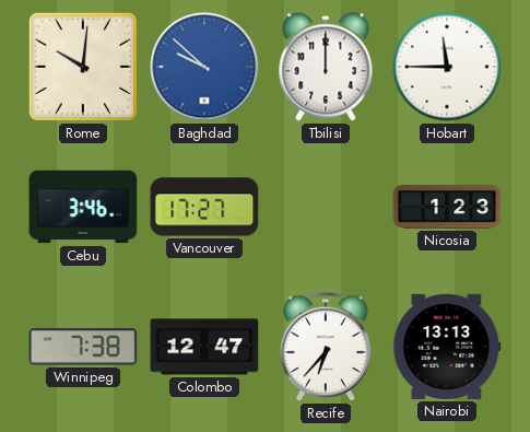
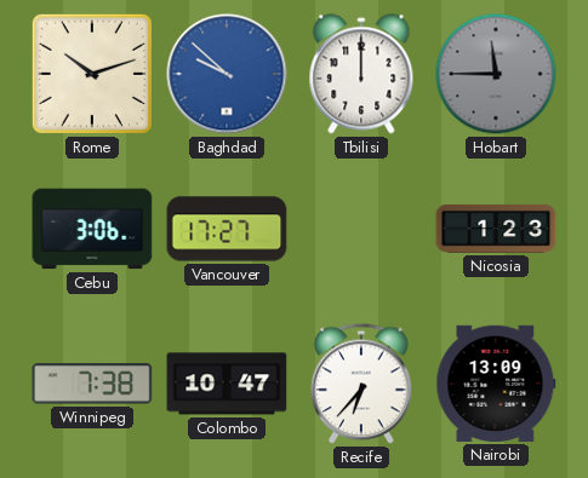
Rome: 10:01 -> 10:12 (92, 74)
Hobart dial: white -> grey (496, 74)
Cebu: 3:46 -> 3:06 (92, 229)
Colombo: 12:47 -> 10:47 (227, 384)
Nairobi: 13:13 -> 13:09 (496, 384)
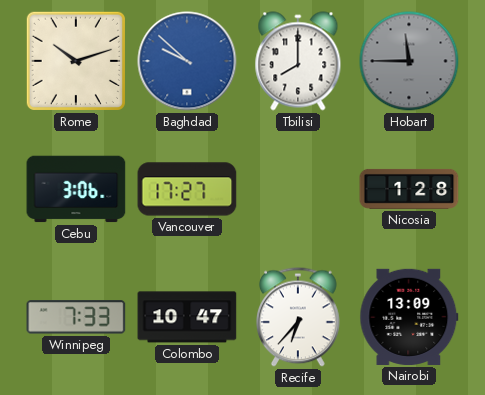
Tbilisi: 12:00 -> 8:00 (298, 61)
Nicosia: 1:23 -> 1:28 (409, 189)
Winnipeg: 7:38 -> 7:33 (76, 317)
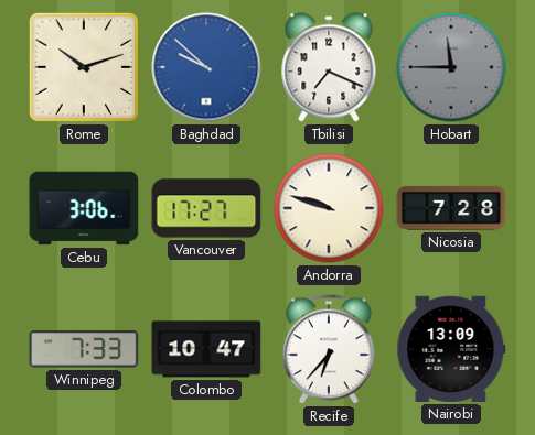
Tbilisi: 8:00 -> 7:19 (329, 67)
Andorra: none -> 9:48 (329, 208)
Nicosia: 1:28 -> 7:28 (451, 208)
